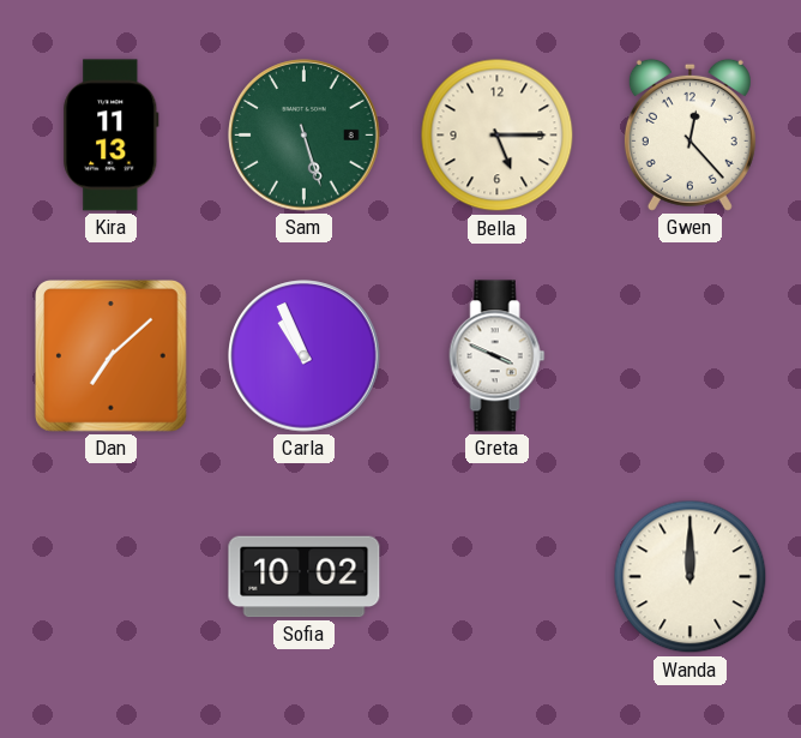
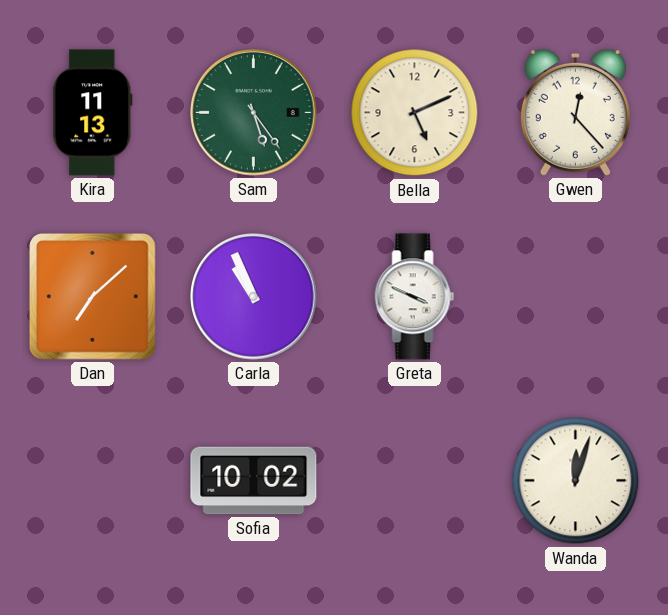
Sam: 5:27 -> 5:24 (254, 113)
Bella: 5:15 -> 5:11 (415, 113)
Wanda: 12:00 -> 12:03 (576, 481)
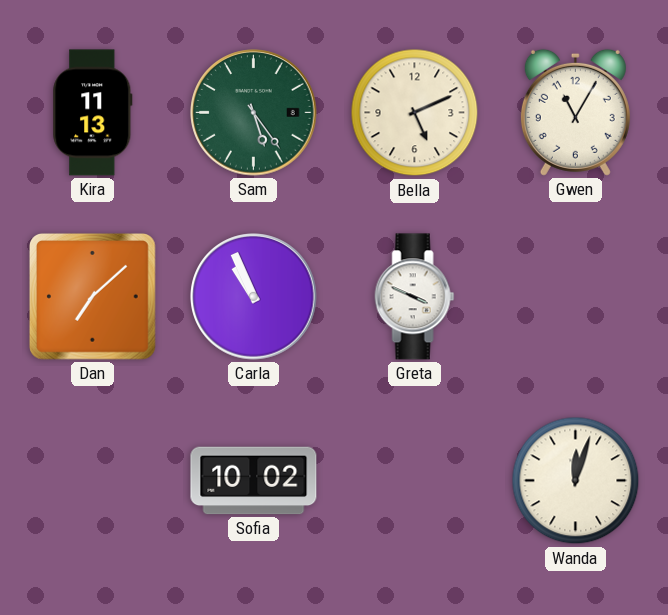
Gwen: 12:23 -> 11:05 (575, 112)
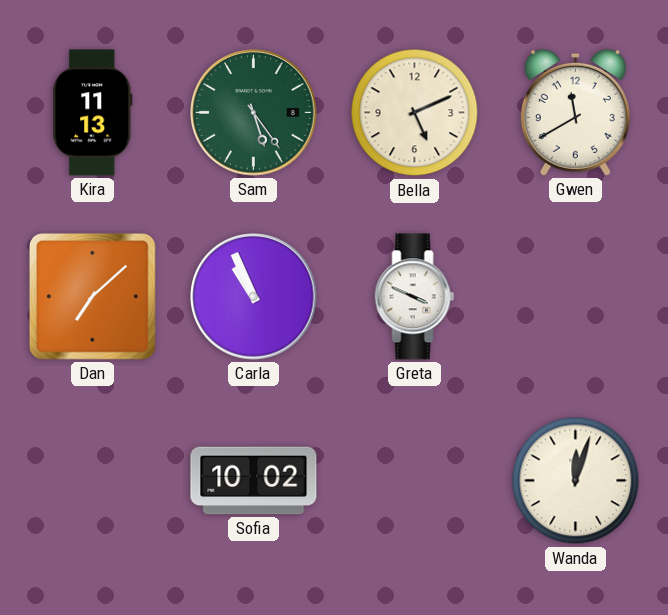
Gwen: 11:05 -> 11:40 (575, 112)
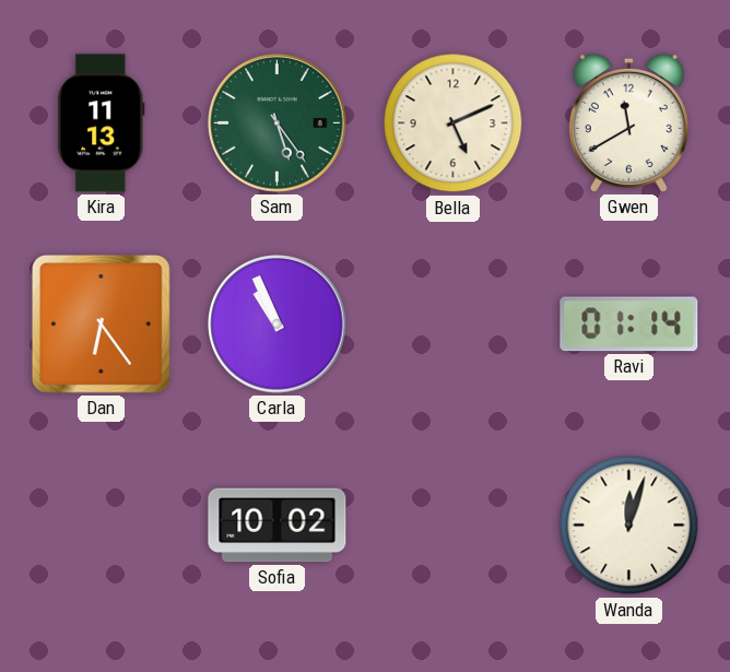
Dan: 7:08 -> 6:24 (101, 323)
Greta: 3:49 -> none (415, 297)
Ravi: none -> 01:14 (629, 325)
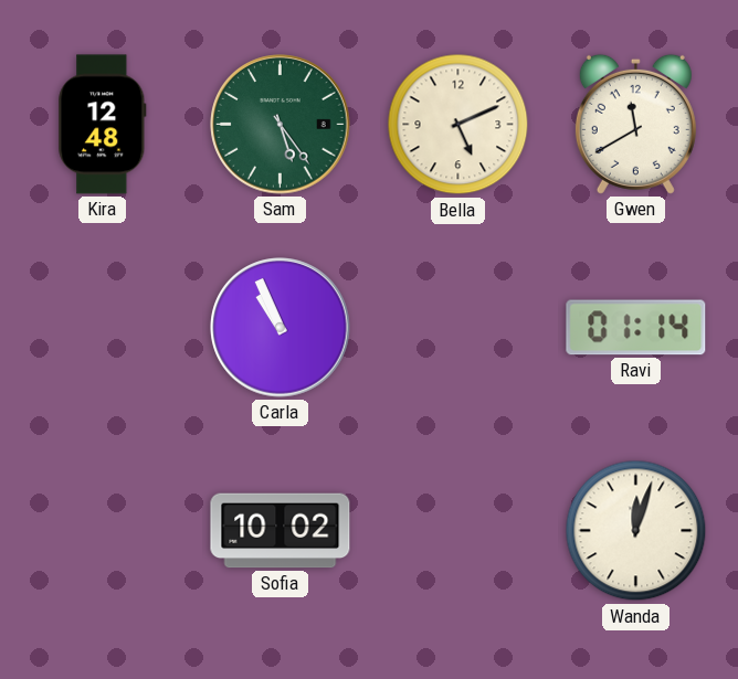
Kira: 11:13 -> 12:48 (103, 125)
Dan: 6:24 -> none (101, 323)
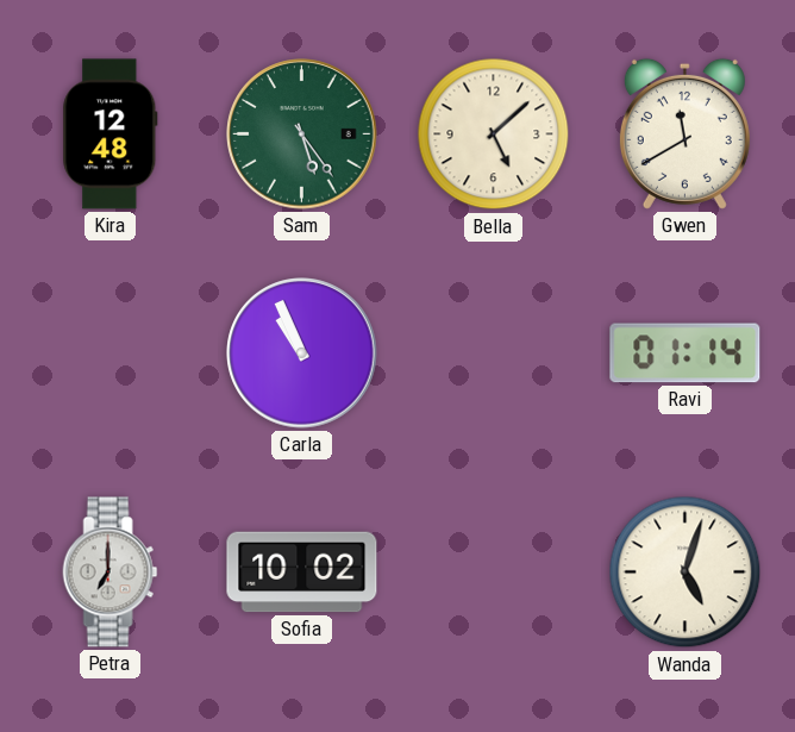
Bella: 5:11 -> 5:08 (494, 134)
Petra: none -> 7:00 (111, 573)
Wanda: 12:03 -> 5:03 (686, 573)
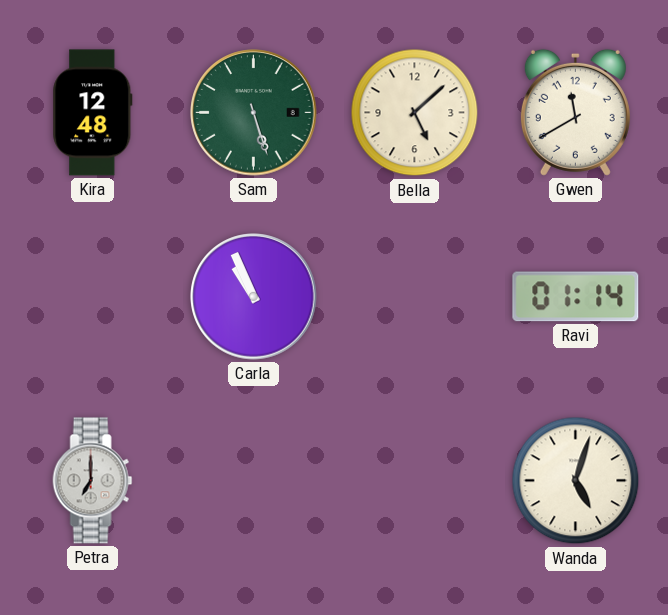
Sam: 5:24 -> 5:27 (254, 113)
Sofia: 10:02 -> none (302, 573)
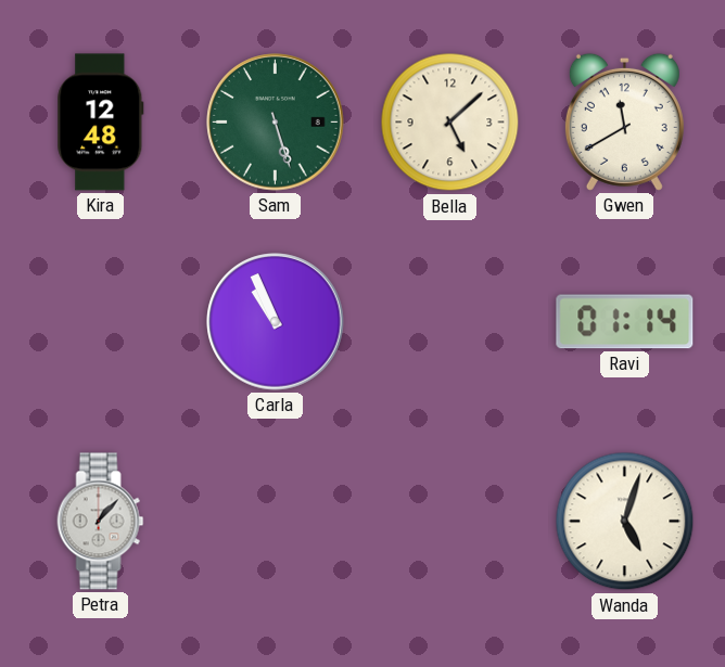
Petra: 7:00 -> 1:07 (101, 522)
